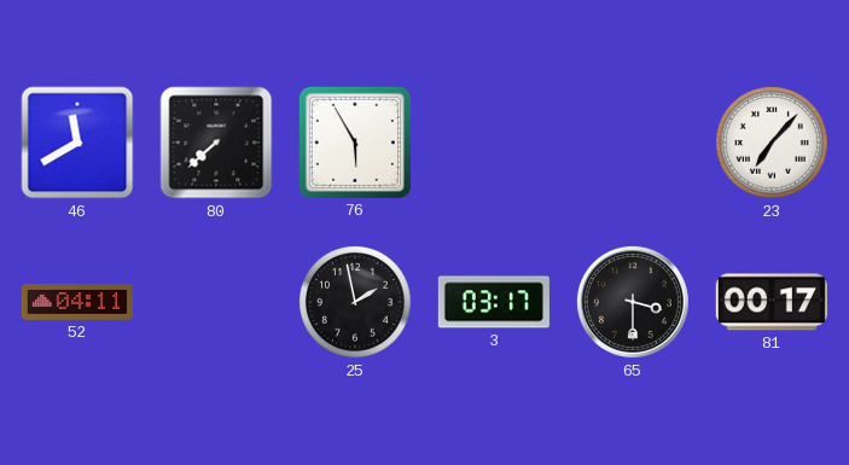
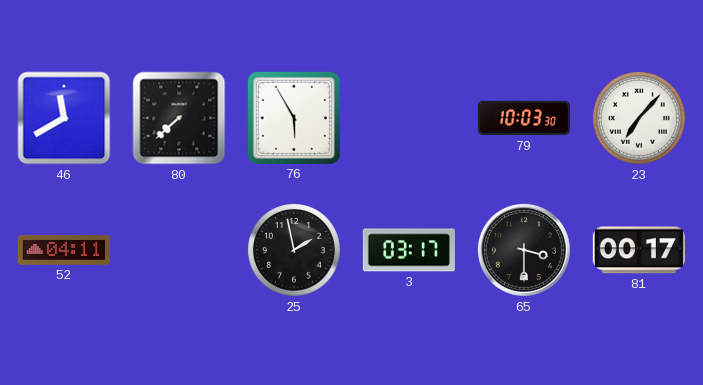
79: none -> 10:03 (524, 118)
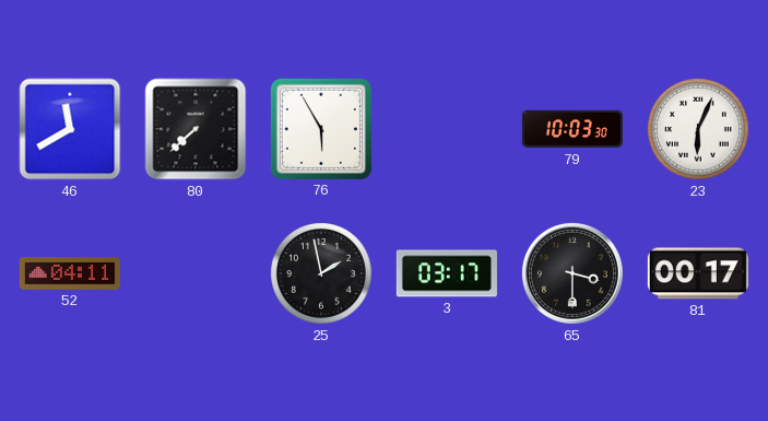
23: 7:07 -> 6:04 (699, 130)
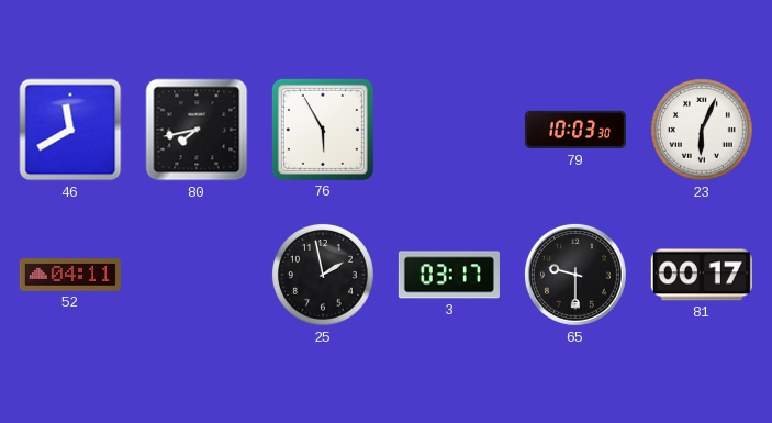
80: 7:38 -> 7:43 (197, 130)
65: 3:30 -> 9:30 (575, 275)
